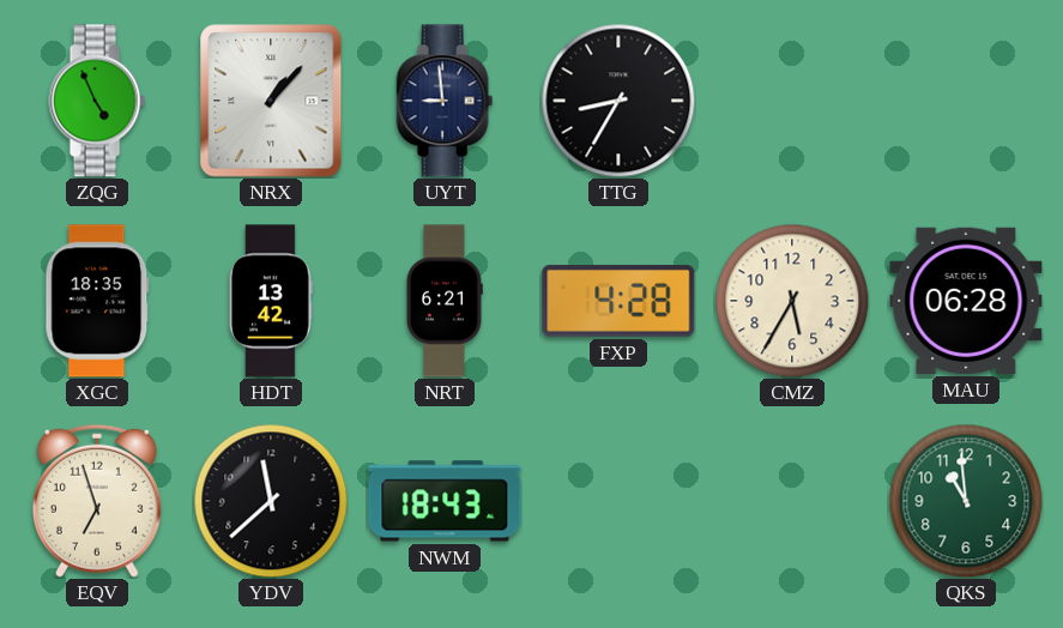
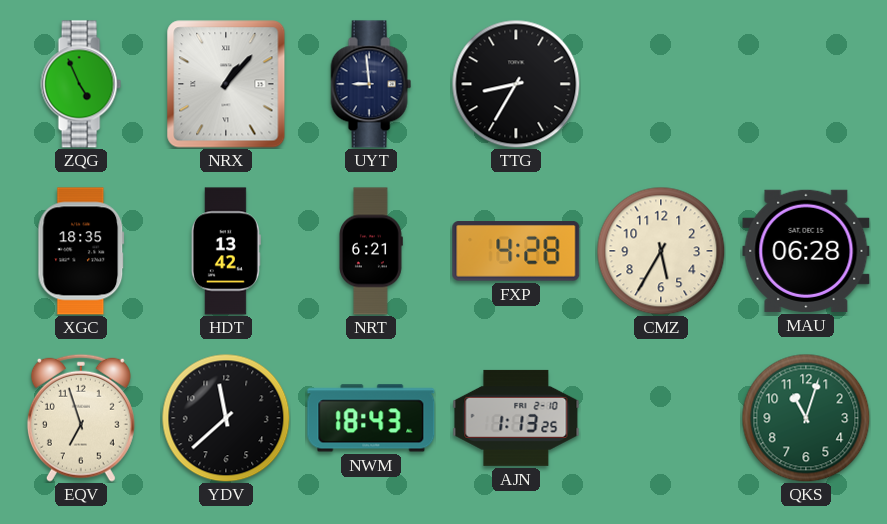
AJN: none -> 1:13 (516, 418)
QKS: 10:59 -> 11:03 (806, 418)
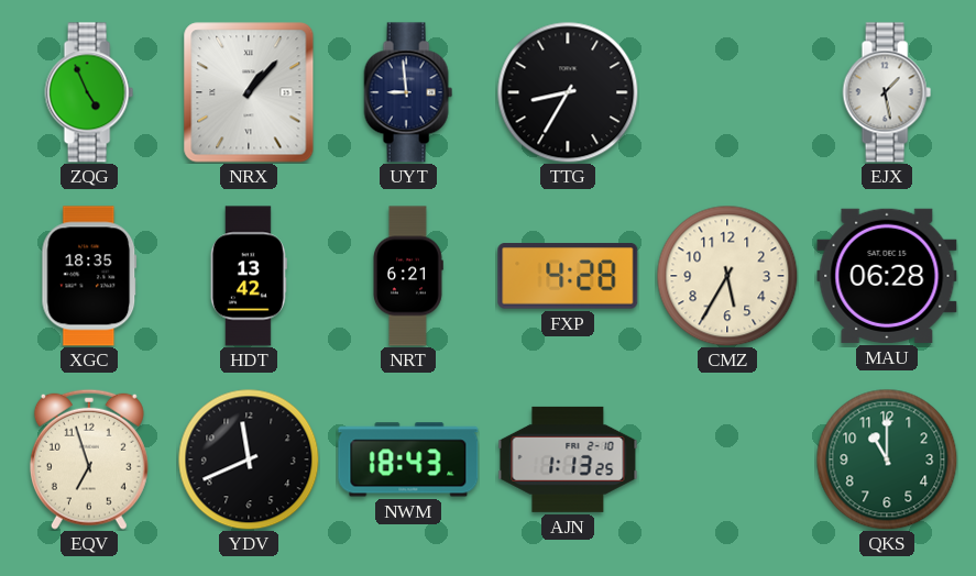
EJX: none -> 1:28 (887, 92)
YDV: 11:38 -> 11:41 (249, 459)
QKS: 11:03 -> 11:00 (887, 459)
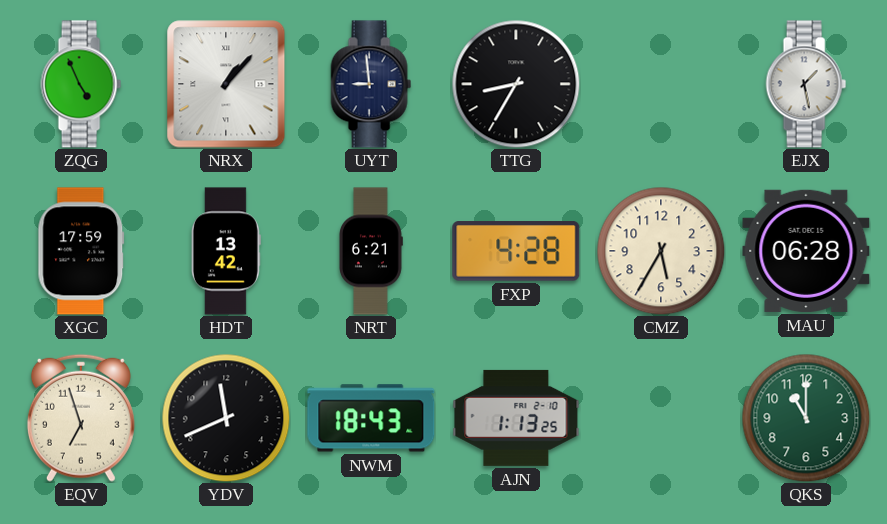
XGC: 18:35 -> 17:59 (81, 251)
